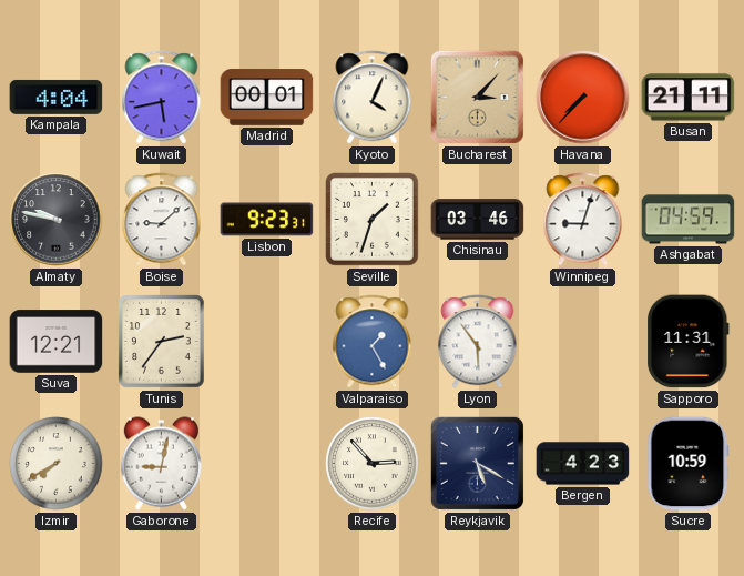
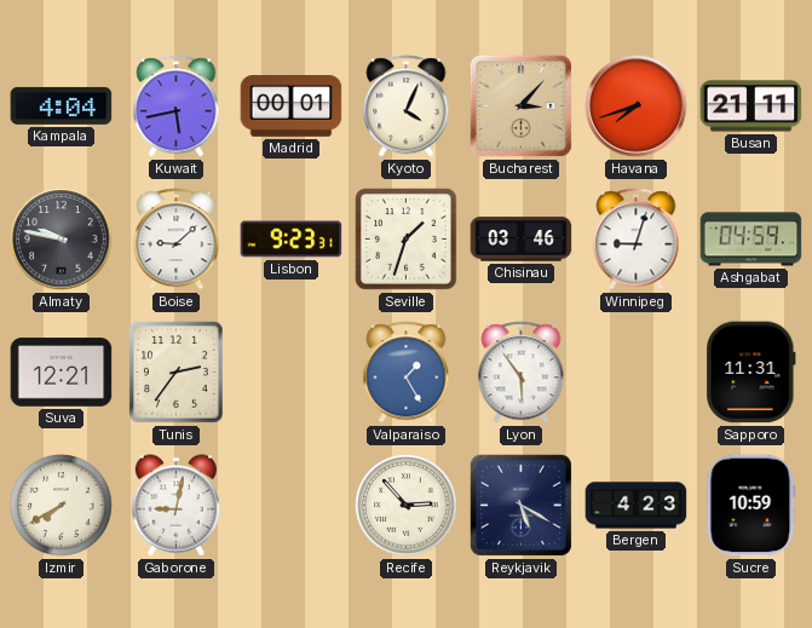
Havana: 7:37 -> 7:42 (637, 106)
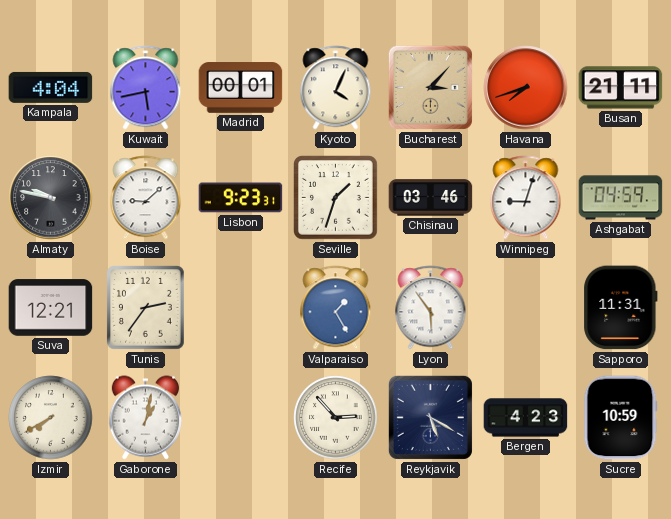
Gaborone: 9:02 -> 1:02 (145, 418)
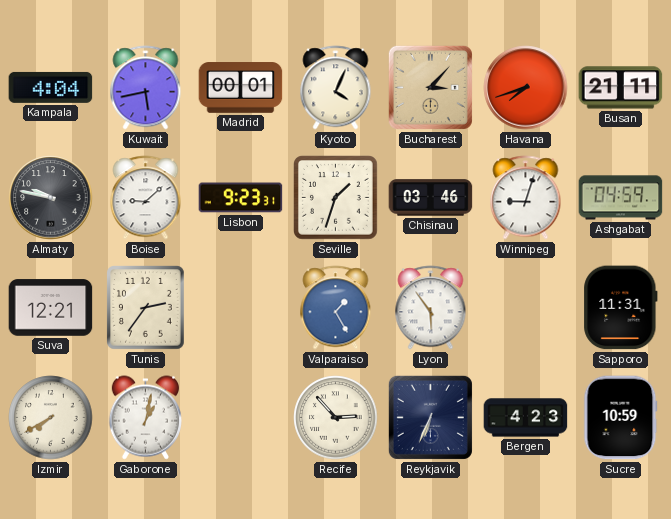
Reykjavik: 5:20 -> 6:34 (430, 417)
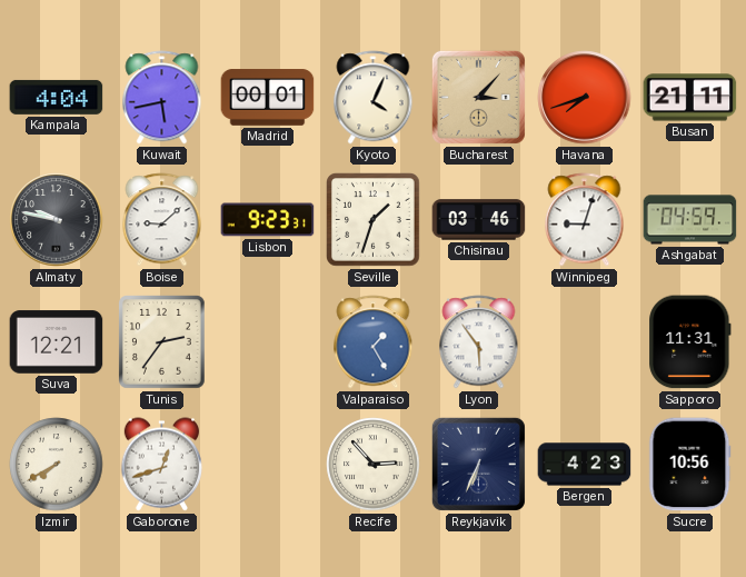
Gaborone: 1:02 -> 12:42 (161, 465)
Sucre: 10:59 -> 10:56 (690, 465)
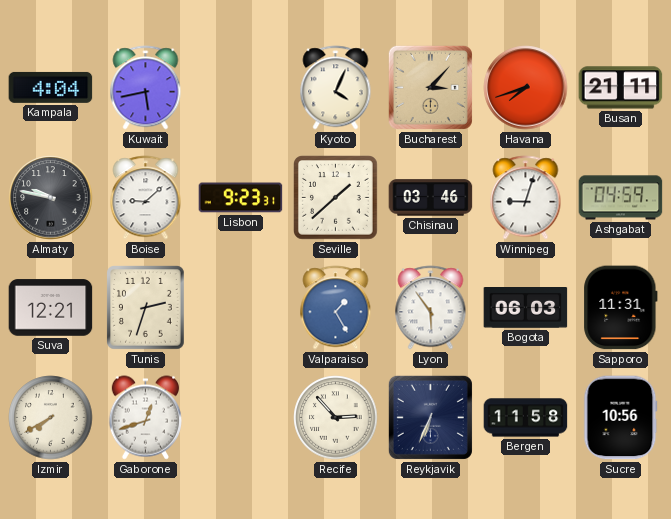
Madrid: 00:01 -> none (268, 98)
Seville: 1:33 -> 1:38 (336, 198)
Tunis: 2:36 -> 2:33 (146, 308)
Bogota: none -> 06:03 (526, 308)
Bergen: 4:23 -> 11:58 (526, 418)
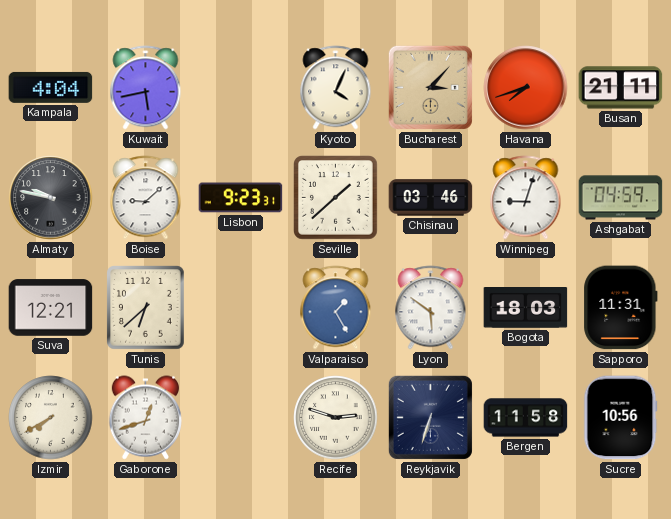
Tunis: 2:33 -> 6:38 (146, 308)
Lyon: 5:54 -> 5:51 (431, 308)
Bogota: 06:03 -> 18:03 (526, 308)
Recife: 2:53 -> 2:48 (336, 418)
Reykjavik: 6:34 -> 6:33 (430, 417)
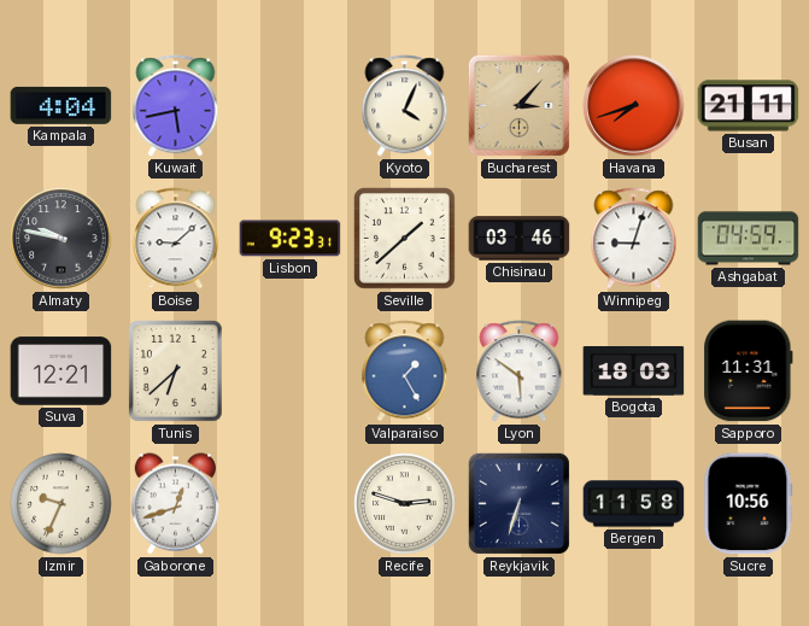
Izmir: 7:40 -> 9:34 (61, 504)
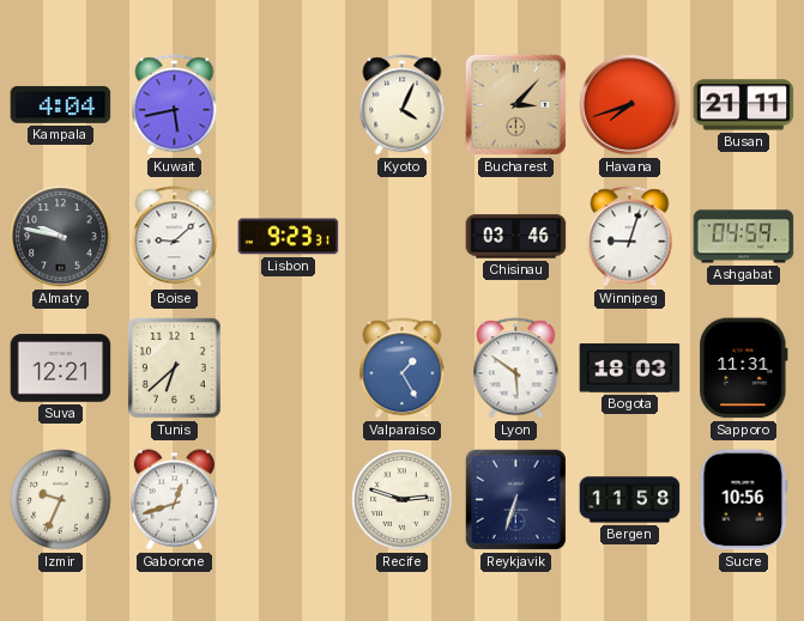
Seville: 1:38 -> none (405, 239)
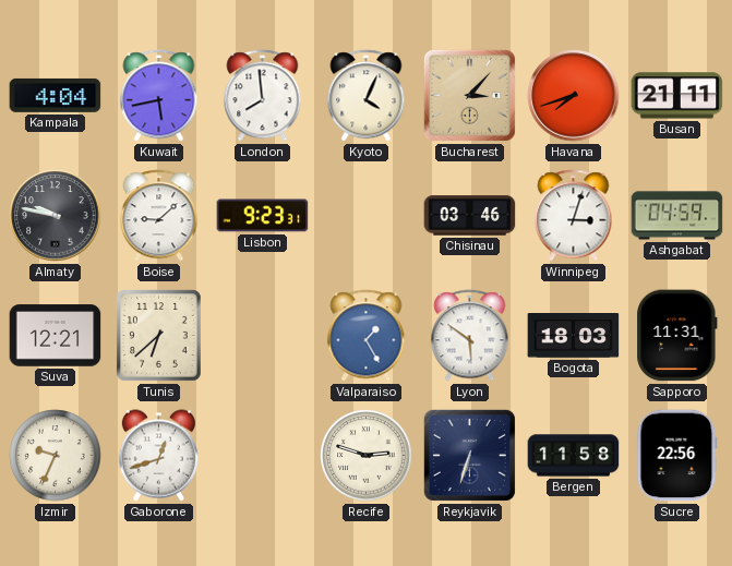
London: none -> 7:59 (263, 96)
Winnipeg: 9:03 -> 3:03 (574, 216)
Sucre: 10:56 -> 22:56 (677, 456)
